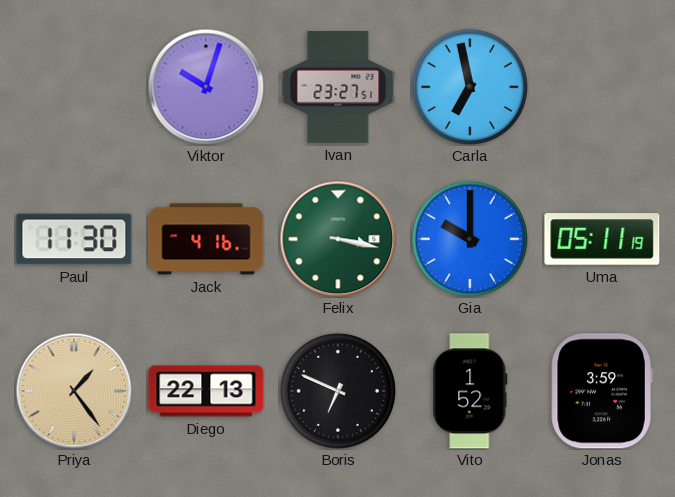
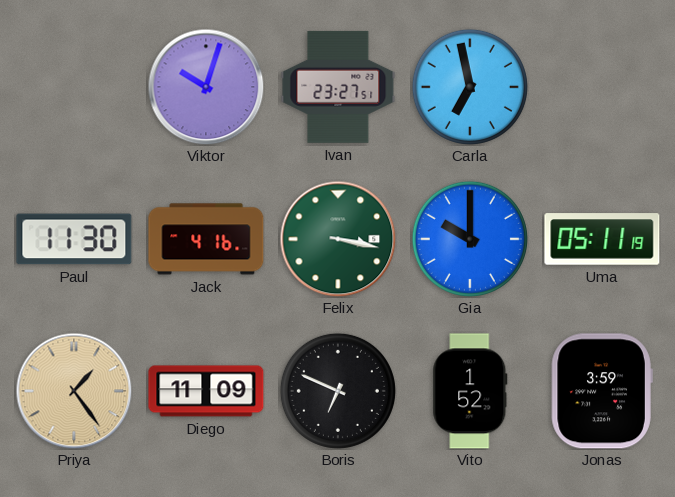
Diego: 22:13 -> 11:09 (206, 391)
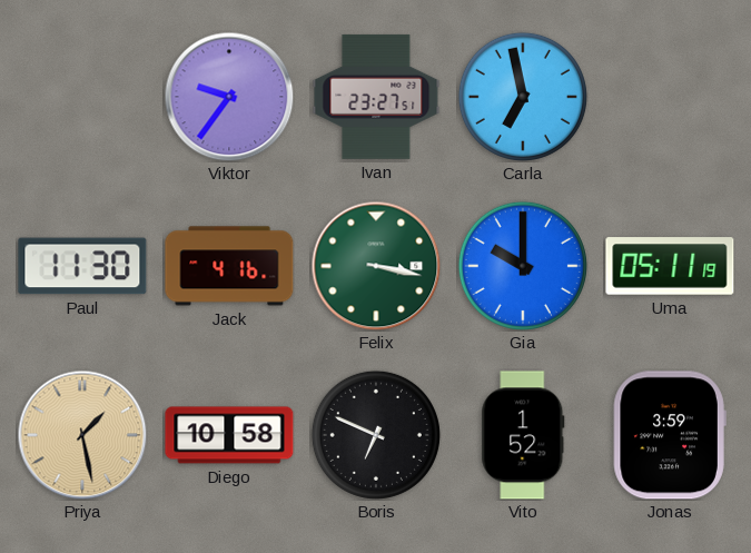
Viktor: 10:03 -> 9:36 (229, 97)
Priya: 1:24 -> 1:28 (82, 435)
Diego: 11:09 -> 10:58 (229, 435)
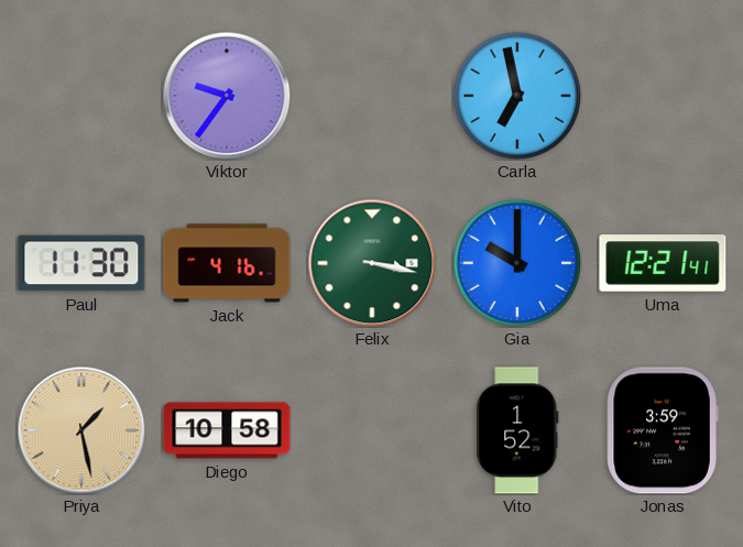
Ivan: 23:27 -> none (376, 97)
Uma: 05:11 -> 12:21 (663, 263)
Boris: 6:49 -> none (376, 435)
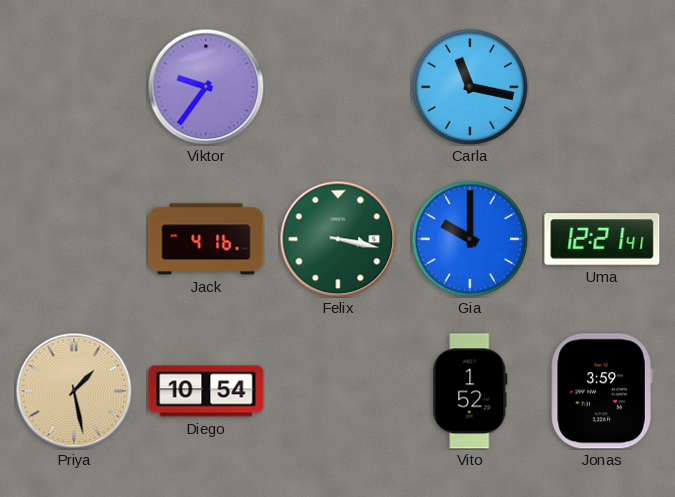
Carla: 6:58 -> 11:17 (470, 87)
Paul: 11:30 -> none (81, 263)
Diego: 10:58 -> 10:54 (206, 391)
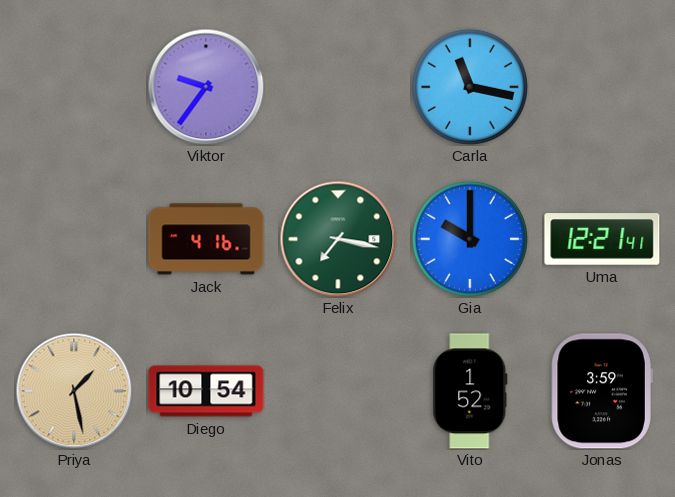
Felix: 3:17 -> 7:17 (338, 239)
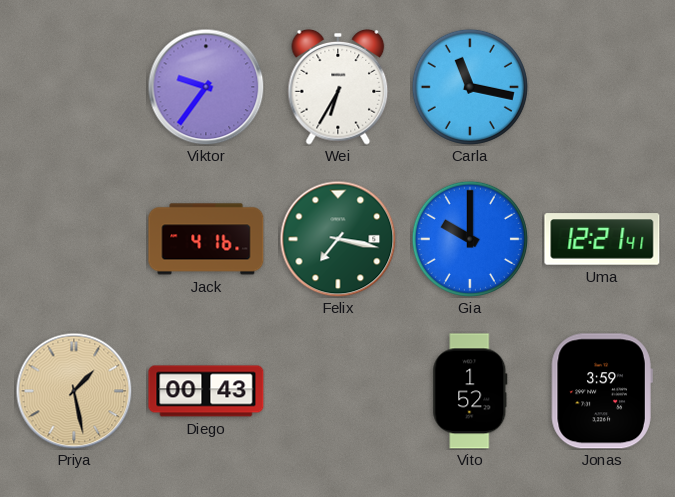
Wei: none -> 6:35 (338, 87)
Diego: 10:54 -> 00:43 (206, 391)
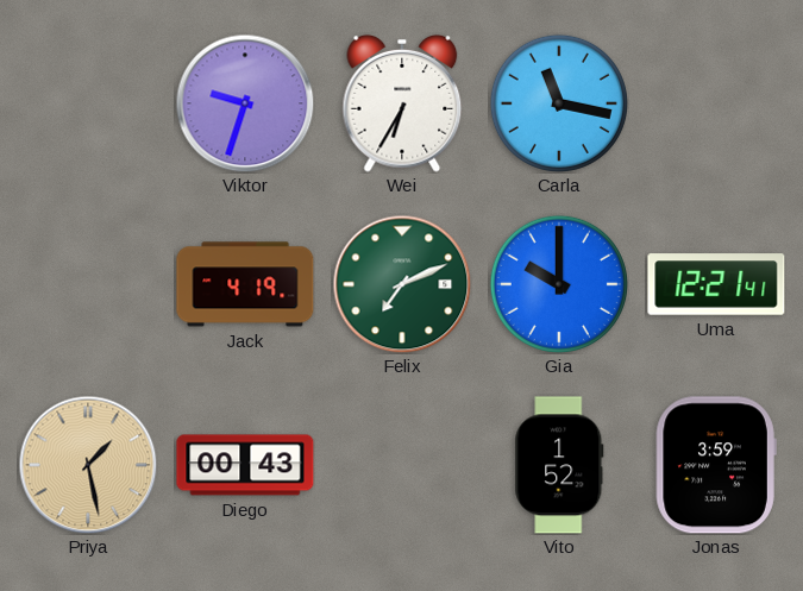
Viktor: 9:36 -> 9:33 (245, 103)
Jack: 4:16 -> 4:19 (245, 284)
Felix: 7:17 -> 7:11 (402, 284)
